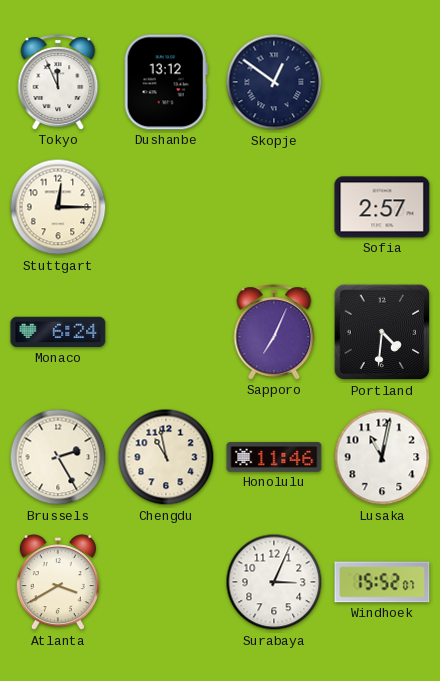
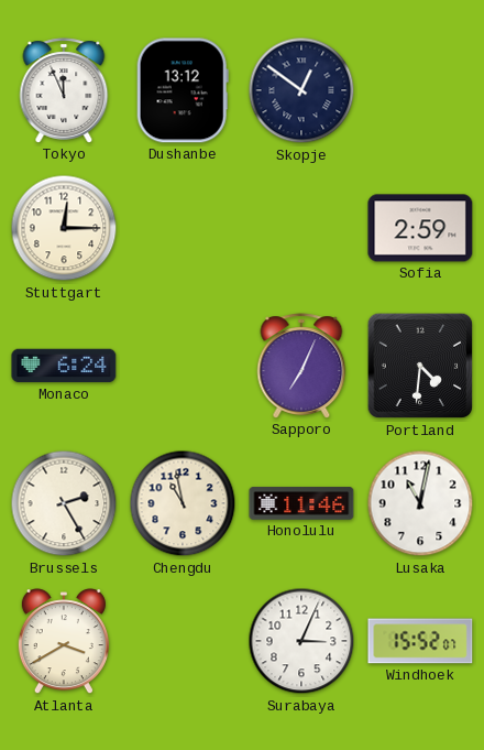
Sofia: 2:57 -> 2:59 (420, 228)
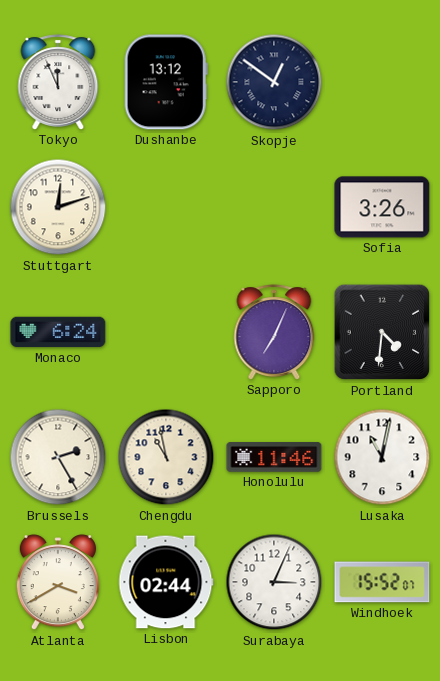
Stuttgart: 12:15 -> 12:12 (58, 207)
Sofia: 2:59 -> 3:26 (382, 207)
Lisbon: none -> 02:44 (166, 582)
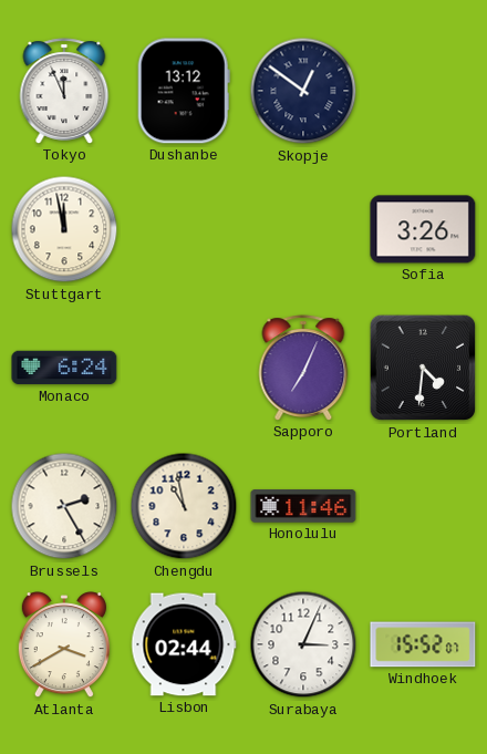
Stuttgart: 12:12 -> 11:58 (64, 229)
Lusaka: 11:02 -> none (382, 457)
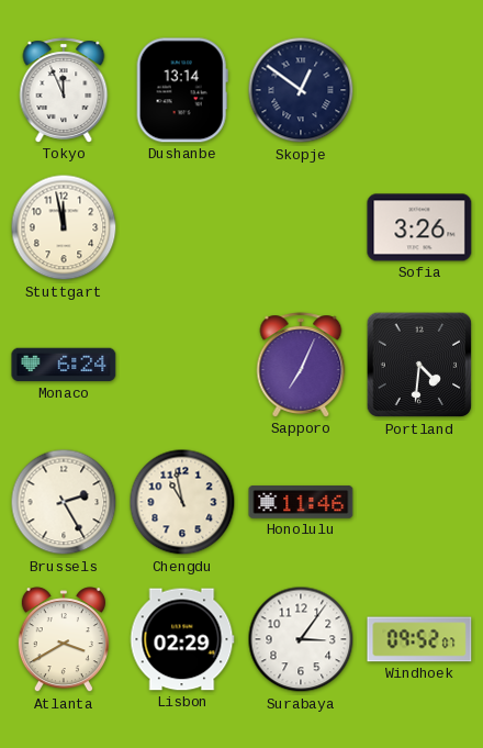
Dushanbe: 13:12 -> 13:14 (182, 90)
Lisbon: 02:44 -> 02:29 (182, 639)
Surabaya: 3:04 -> 3:06 (301, 639)
Windhoek: 15:52 -> 09:52 (419, 639)
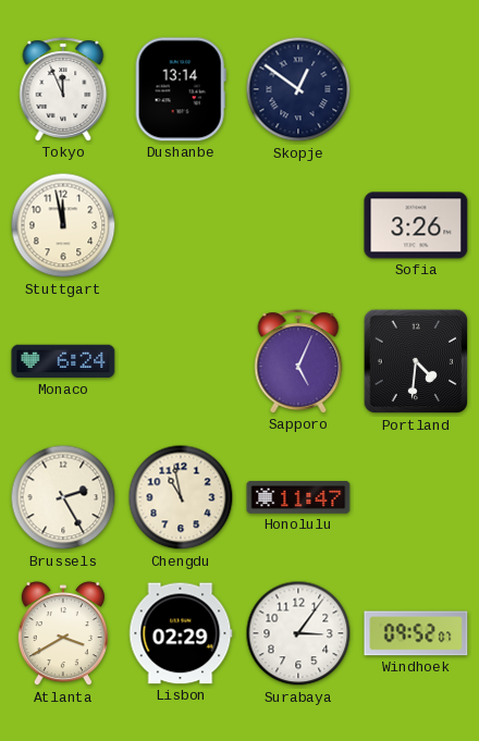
Sapporo: 7:04 -> 5:04 (298, 361)
Honolulu: 11:46 -> 11:47 (298, 497)
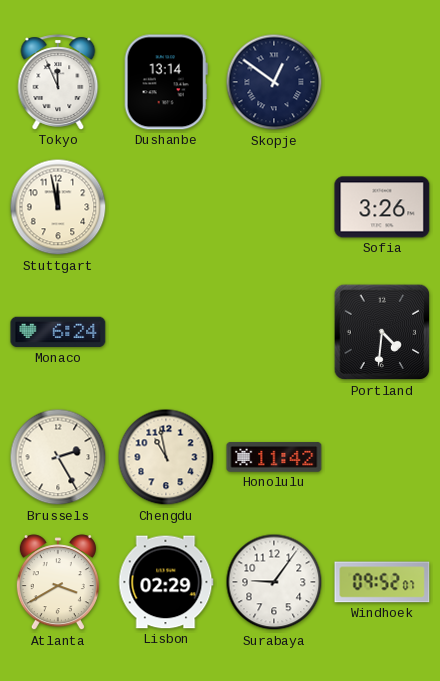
Sapporo: 5:04 -> none (298, 361)
Honolulu: 11:47 -> 11:42 (274, 457)
Surabaya: 3:06 -> 9:06 (274, 582)
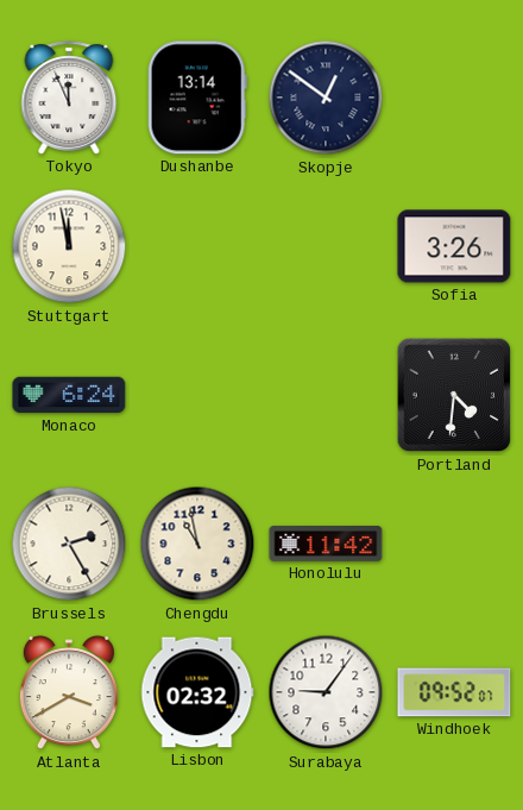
Lisbon: 02:29 -> 02:32 (197, 692)
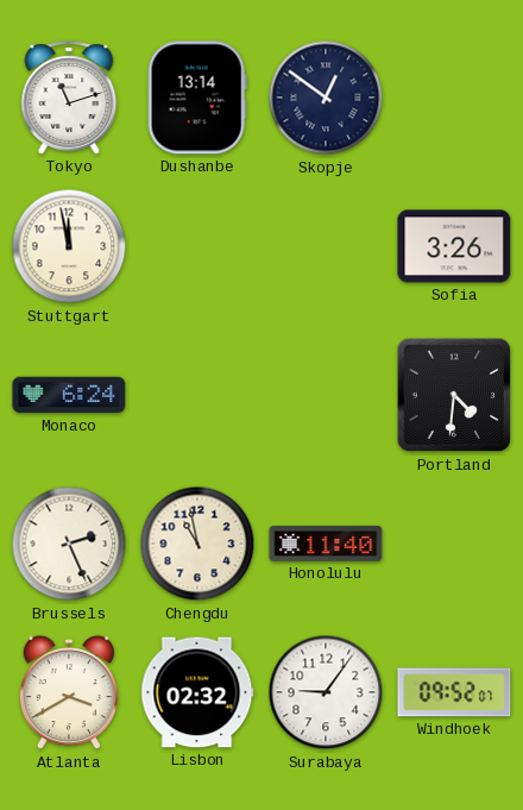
Tokyo: 11:56 -> 11:12 (69, 98)
Brussels: 2:25 -> 2:26 (69, 544)
Honolulu: 11:42 -> 11:40 (326, 544)
